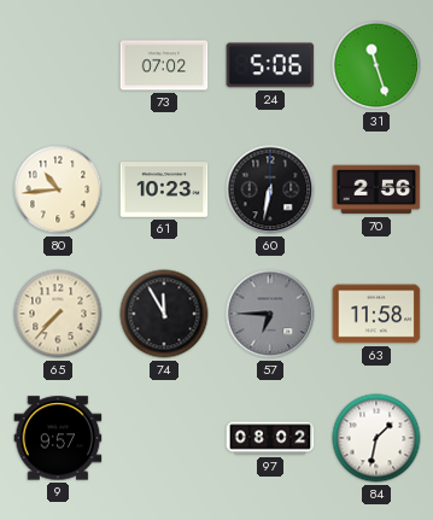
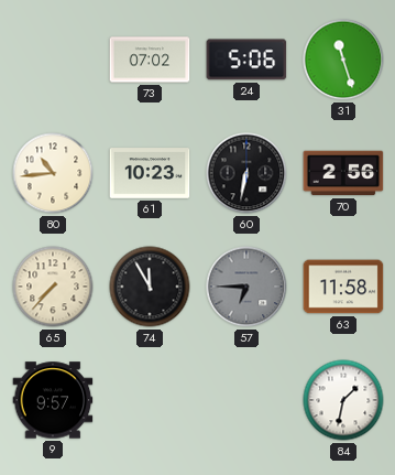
97: 08:02 -> none (270, 438)
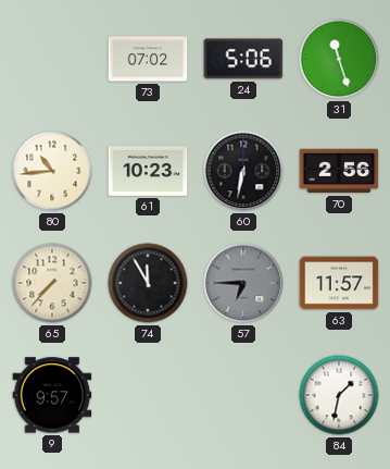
63: 11:58 -> 11:57 (339, 283)
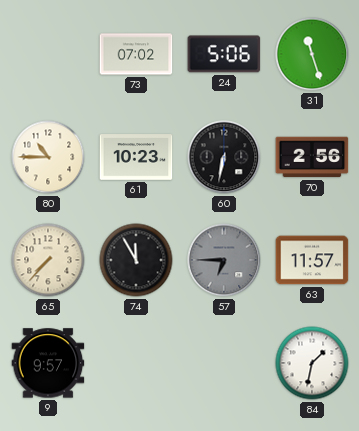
80: 10:44 -> 10:45 (48, 157)
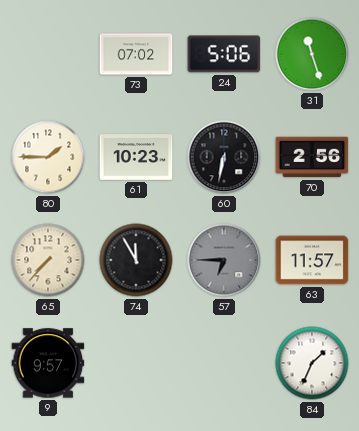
80: 10:45 -> 1:45 (48, 157)
84: 1:32 -> 1:34 (312, 363)
